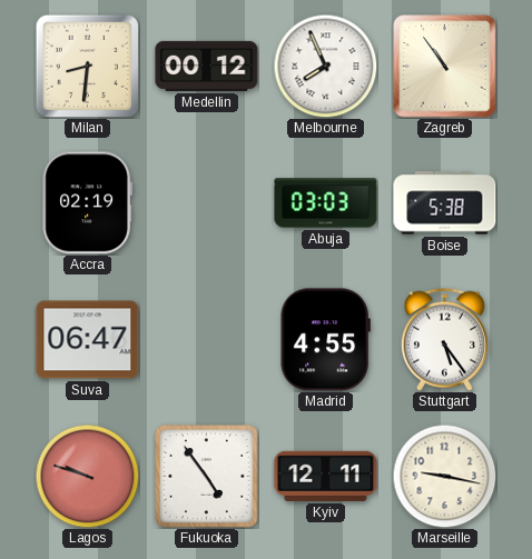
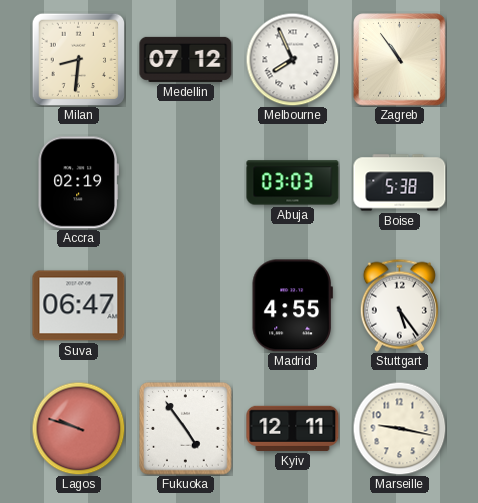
Medellin: 00:12 -> 07:12 (186, 59)
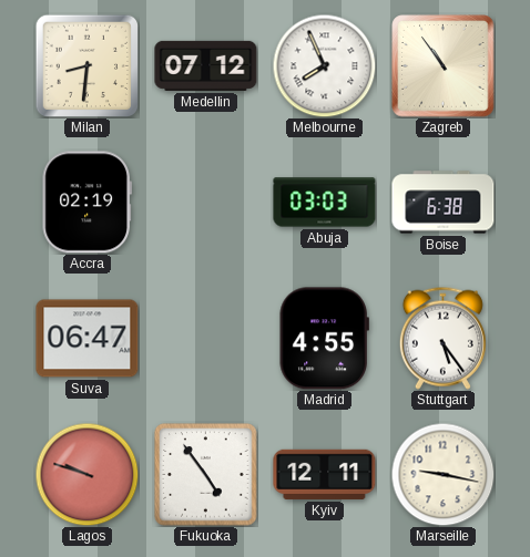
Boise: 5:38 -> 6:38 (444, 203)
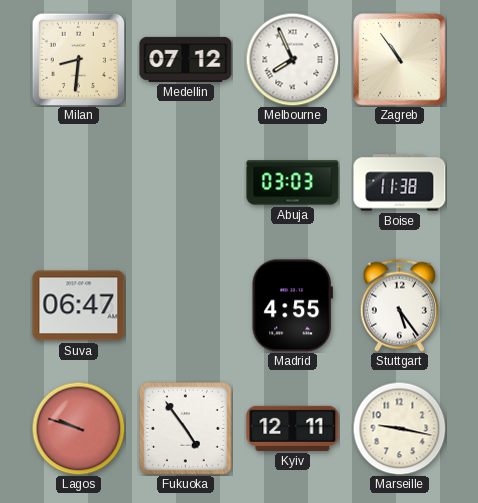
Accra: 02:19 -> none (86, 203)
Boise: 6:38 -> 11:38 (400, 183)
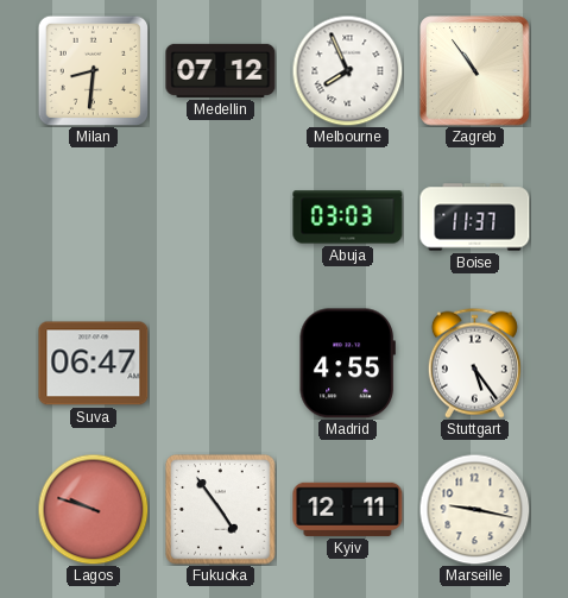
Boise: 11:38 -> 11:37 (475, 218)
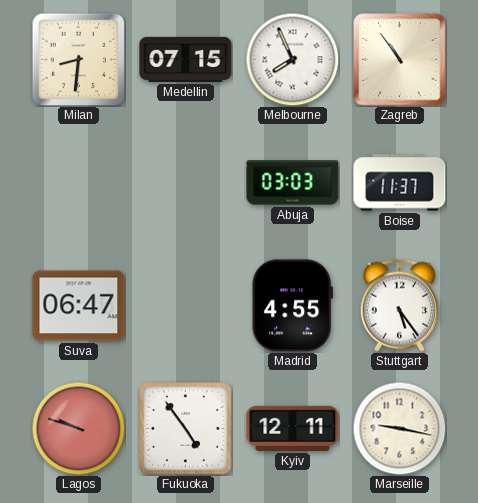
Medellin: 07:12 -> 07:15 (186, 59)
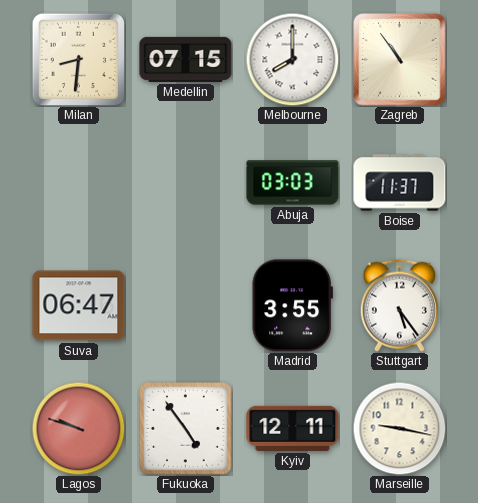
Melbourne: 7:56 -> 8:00 (292, 59)
Madrid: 4:55 -> 3:55 (292, 306)
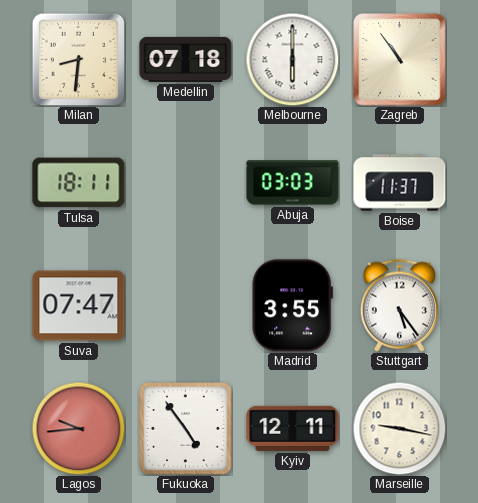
Medellin: 07:15 -> 07:18 (186, 59)
Melbourne: 8:00 -> 6:00 (292, 59)
Tulsa: none -> 18:11 (79, 183)
Suva: 06:47 -> 07:47 (79, 306)
Lagos: 9:48 -> 9:44 (78, 428)
